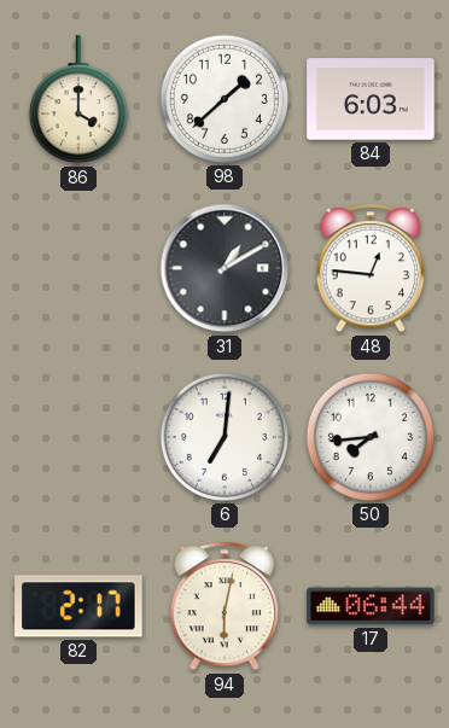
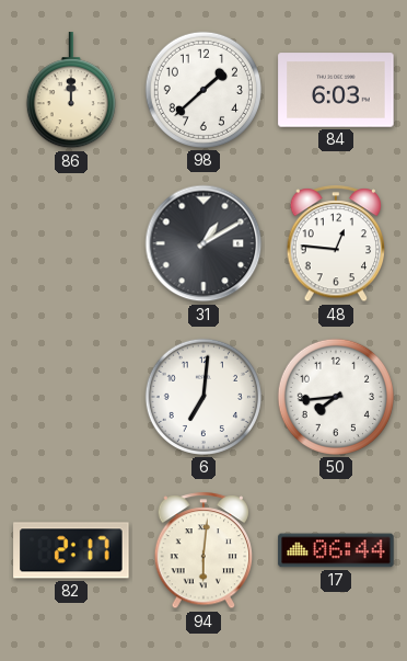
86: 4:00 -> 12:00 (71, 91)
94: 6:02 -> 6:01 (203, 551)
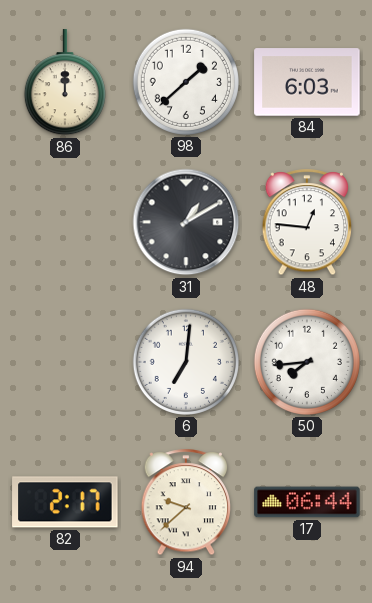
94: 6:01 -> 9:38 (186, 503)
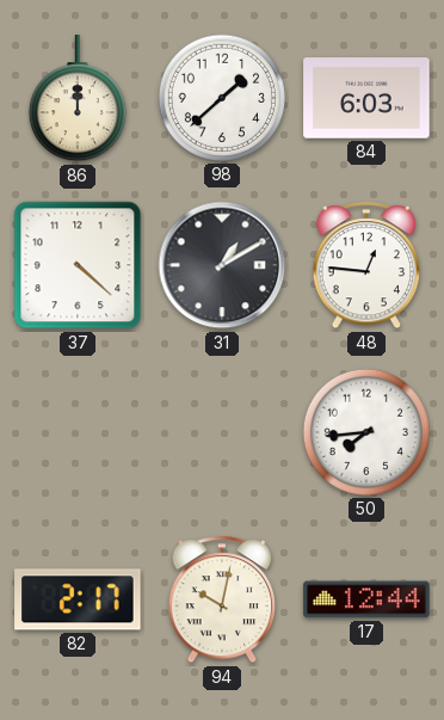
37: none -> 4:22 (78, 265)
6: 7:01 -> none (186, 362)
94: 9:38 -> 10:02 (222, 601)
17: 06:44 -> 12:44 (366, 599)
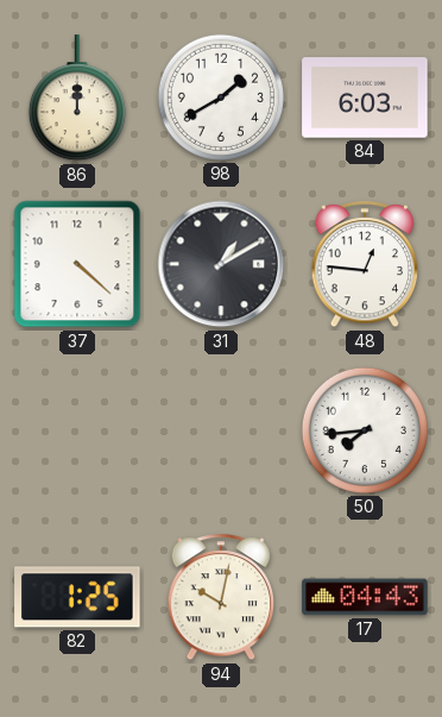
98: 1:38 -> 1:40 (221, 98)
82: 2:17 -> 1:25 (77, 597)
17: 12:44 -> 04:43 (365, 597)
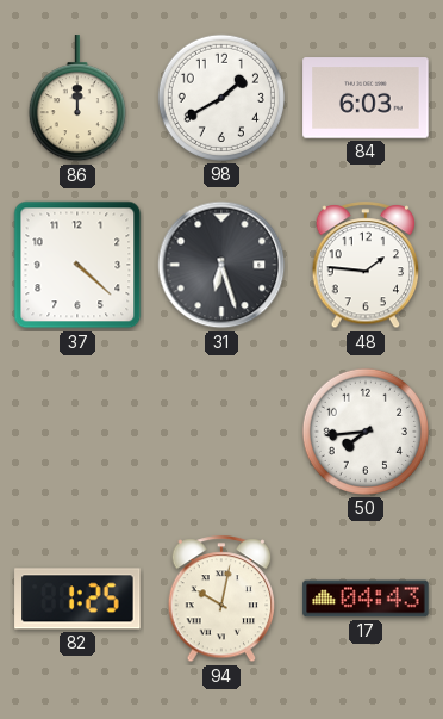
31: 1:10 -> 6:27 (221, 265)
48: 12:46 -> 1:46 (366, 266)
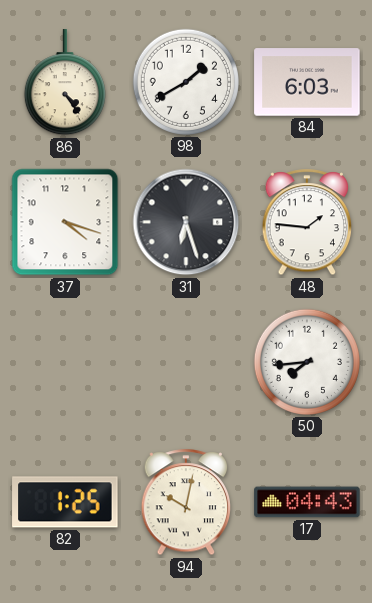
86: 12:00 -> 4:24 (65, 83)
37: 4:22 -> 4:18 (65, 222)
